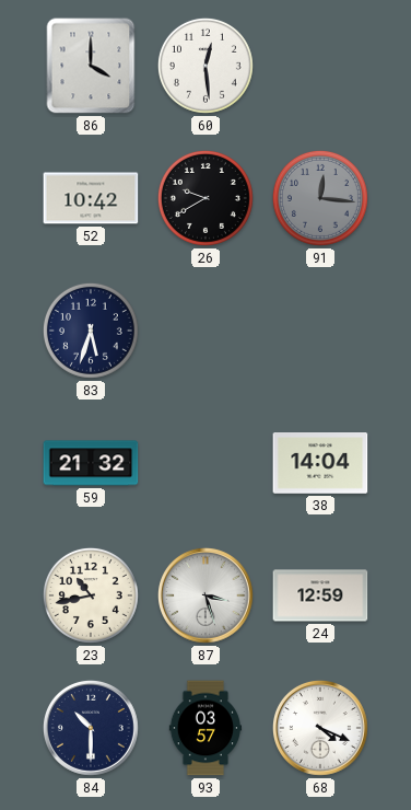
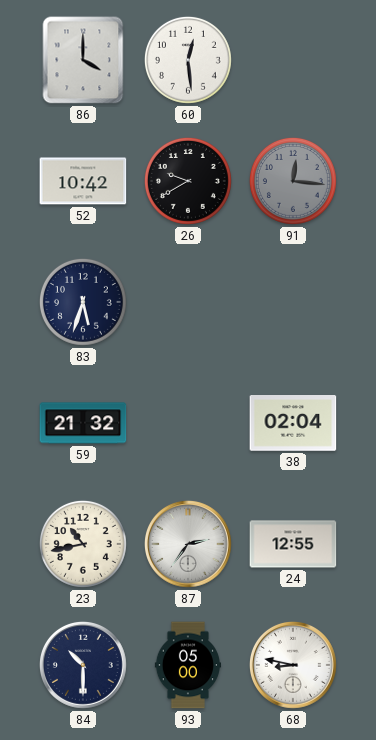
38: 14:04 -> 02:04 (293, 423)
87: 3:27 -> 2:36 (188, 544)
24: 12:59 -> 12:55 (293, 544)
93: 03:57 -> 05:00 (187, 665)
68: 4:19 -> 8:47 (293, 665)
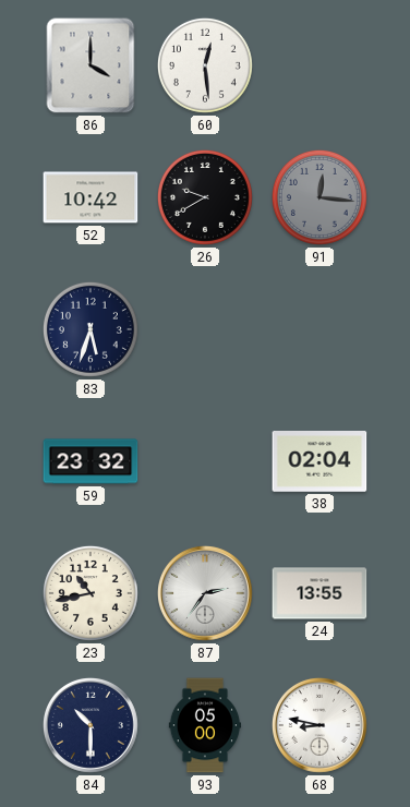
59: 21:32 -> 23:32 (91, 461)
24: 12:55 -> 13:55 (319, 593)
